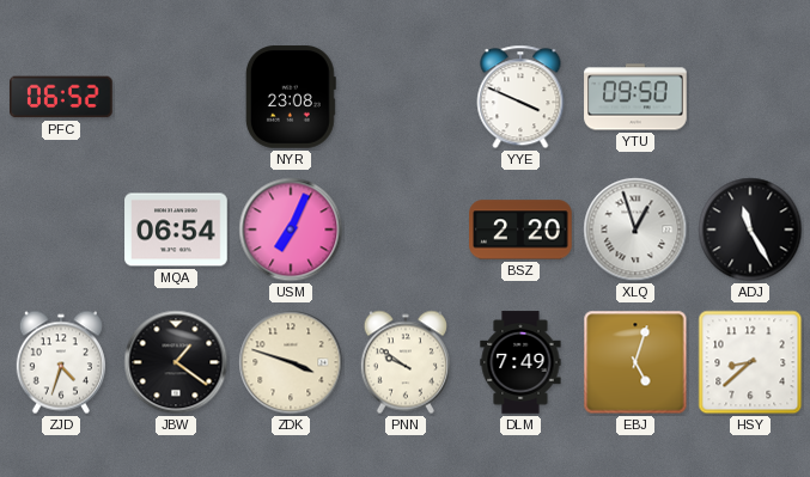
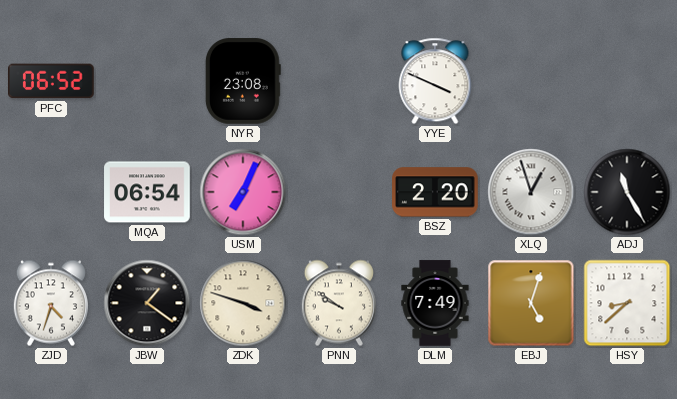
YTU: 09:50 -> none (635, 97)
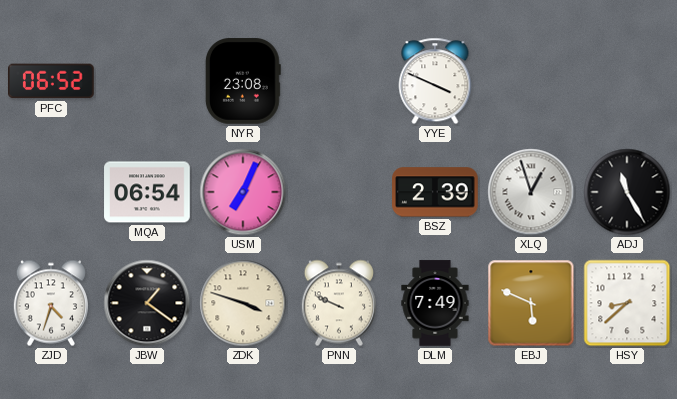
BSZ: 2:20 -> 2:39 (435, 192)
PNN: 9:51 -> 9:49 (339, 303)
EBJ: 5:03 -> 5:49 (531, 303)
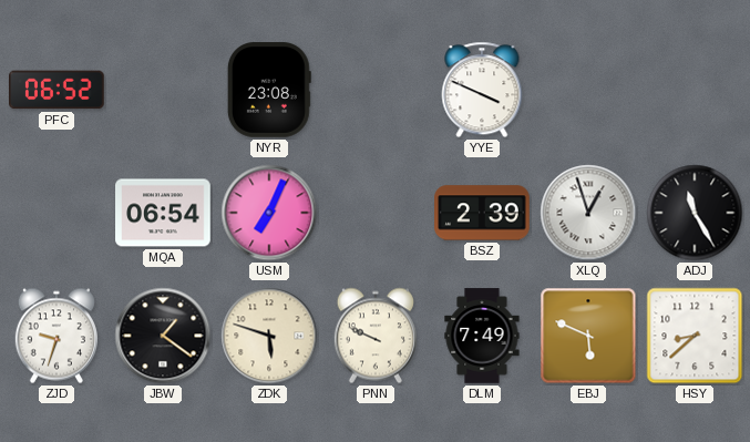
ZJD: 4:33 -> 9:33 (56, 336)
ZDK: 3:48 -> 5:48 (269, 336)
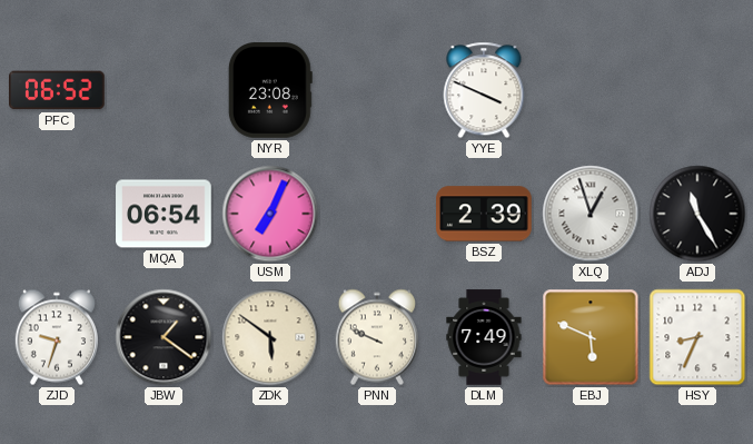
ZDK: 5:48 -> 5:51 (270, 337)
HSY: 8:38 -> 8:34 (697, 337)
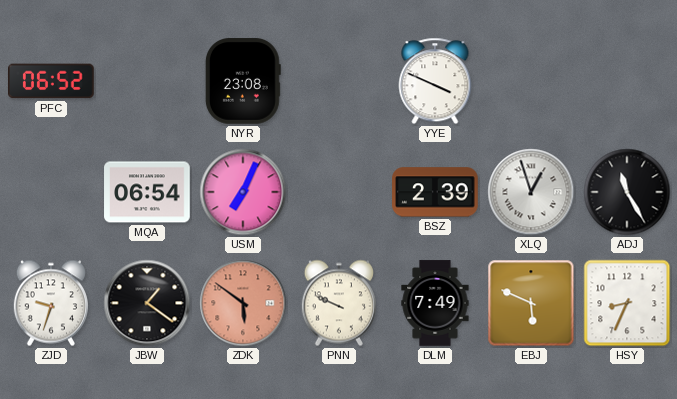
ZDK dial: cream -> salmon (243, 303)
